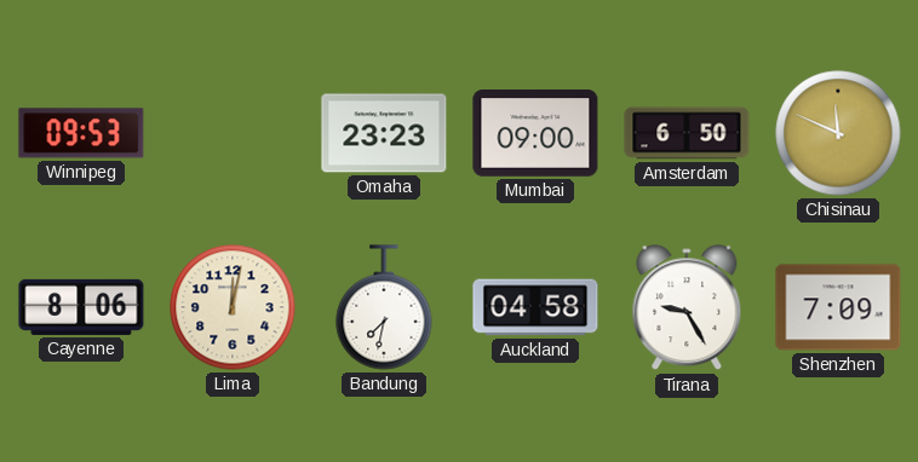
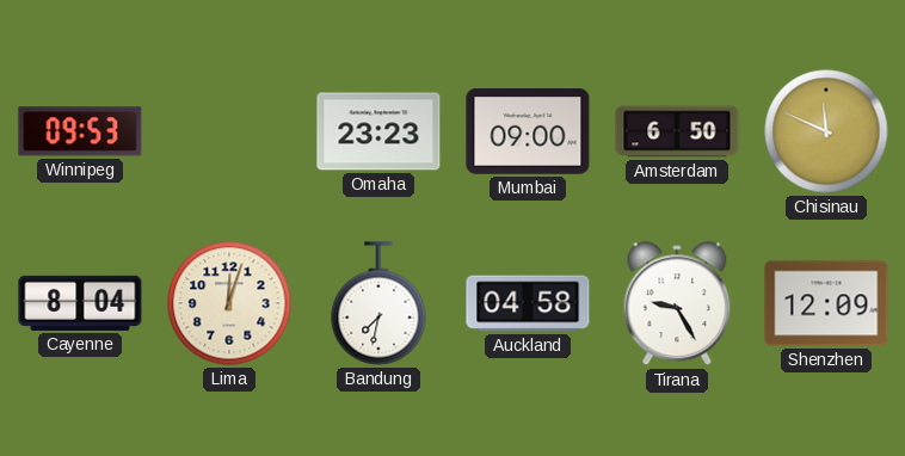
Cayenne: 8:06 -> 8:04 (80, 303)
Lima: 12:02 -> 12:03 (229, 303)
Shenzhen: 7:09 -> 12:09 (826, 303)
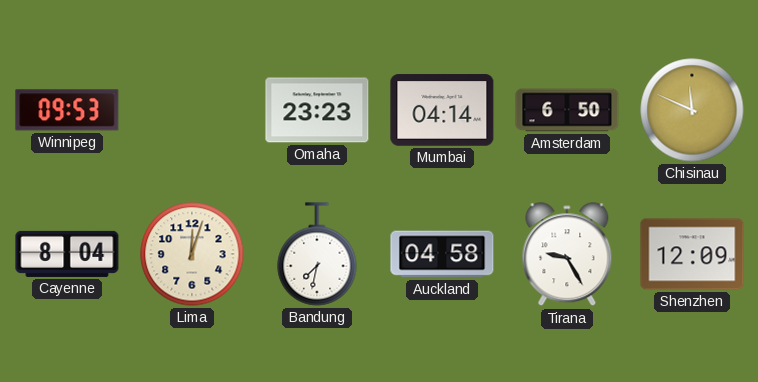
Mumbai: 09:00 -> 04:14 (442, 110)
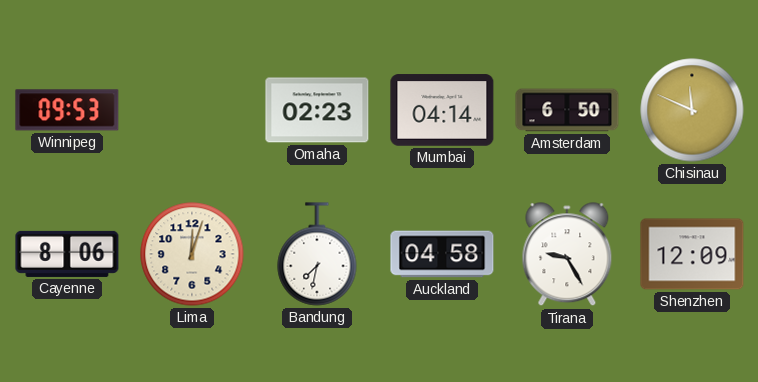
Omaha: 23:23 -> 02:23 (317, 110)
Cayenne: 8:04 -> 8:06 (67, 254)
